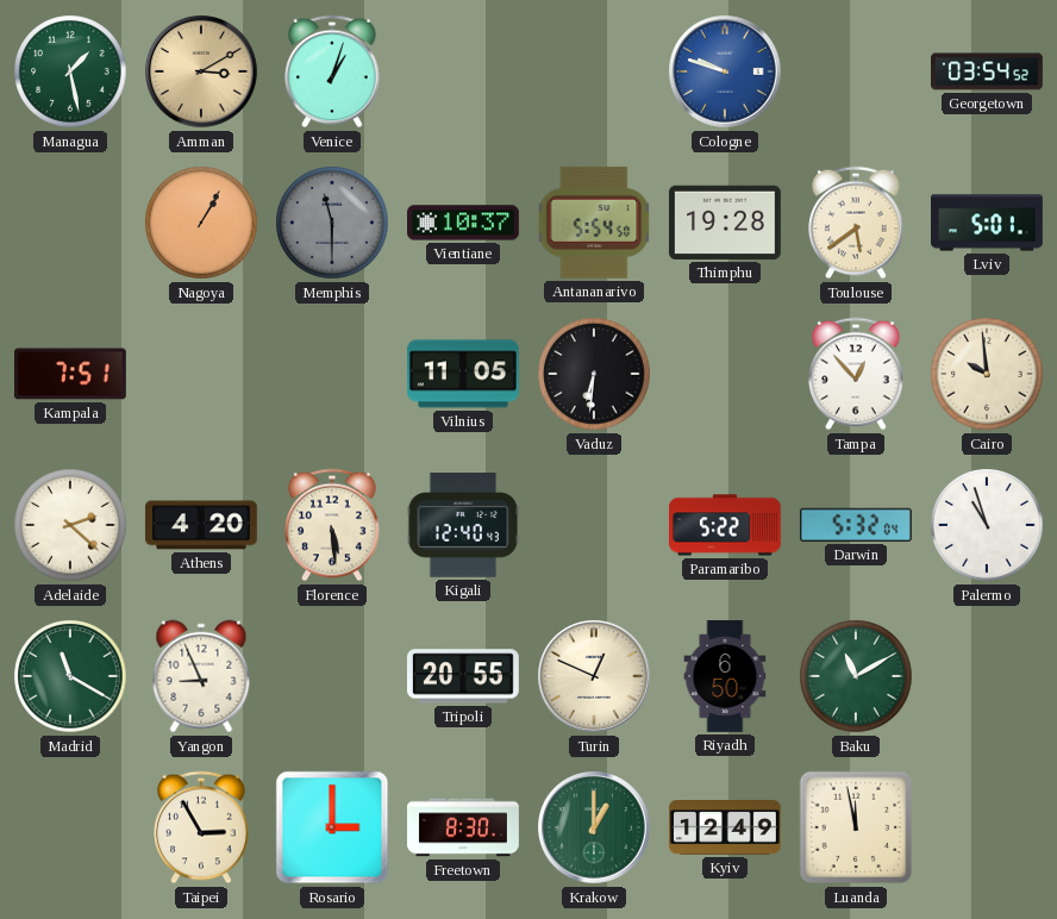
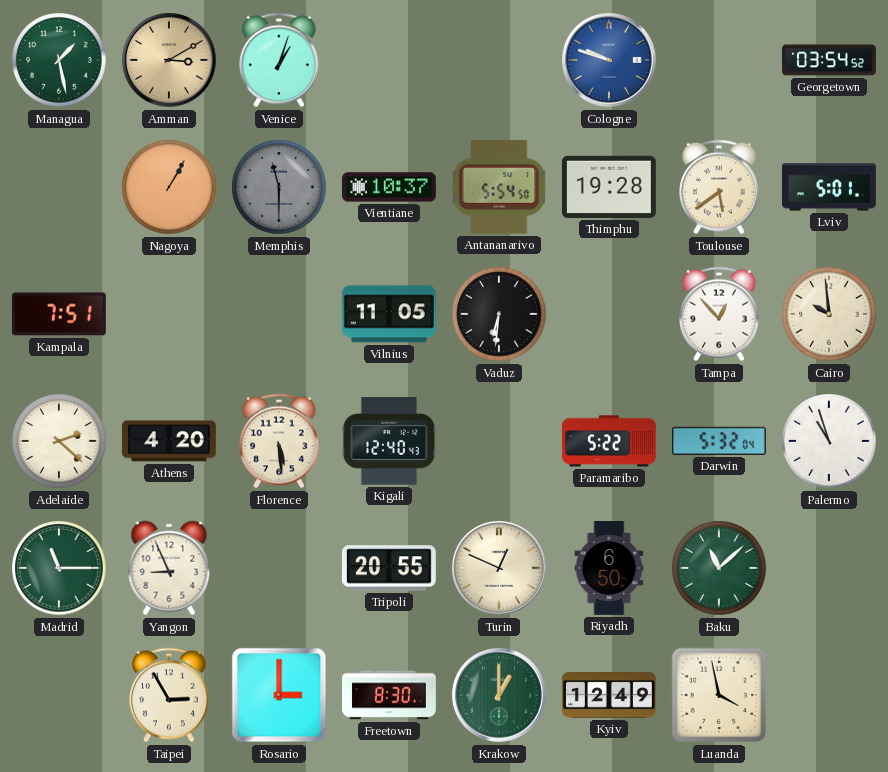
Madrid: 11:20 -> 11:15 (59, 568)
Baku: 11:10 -> 11:08 (719, 568)
Luanda: 11:58 -> 3:58 (719, 695)
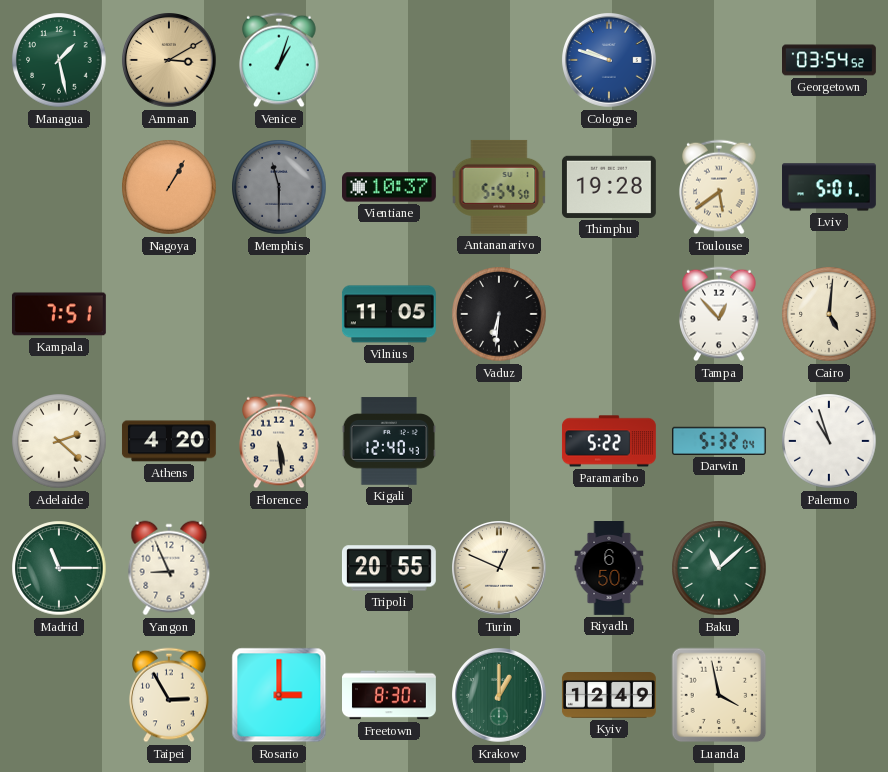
Cairo: 9:59 -> 5:01 (829, 314)
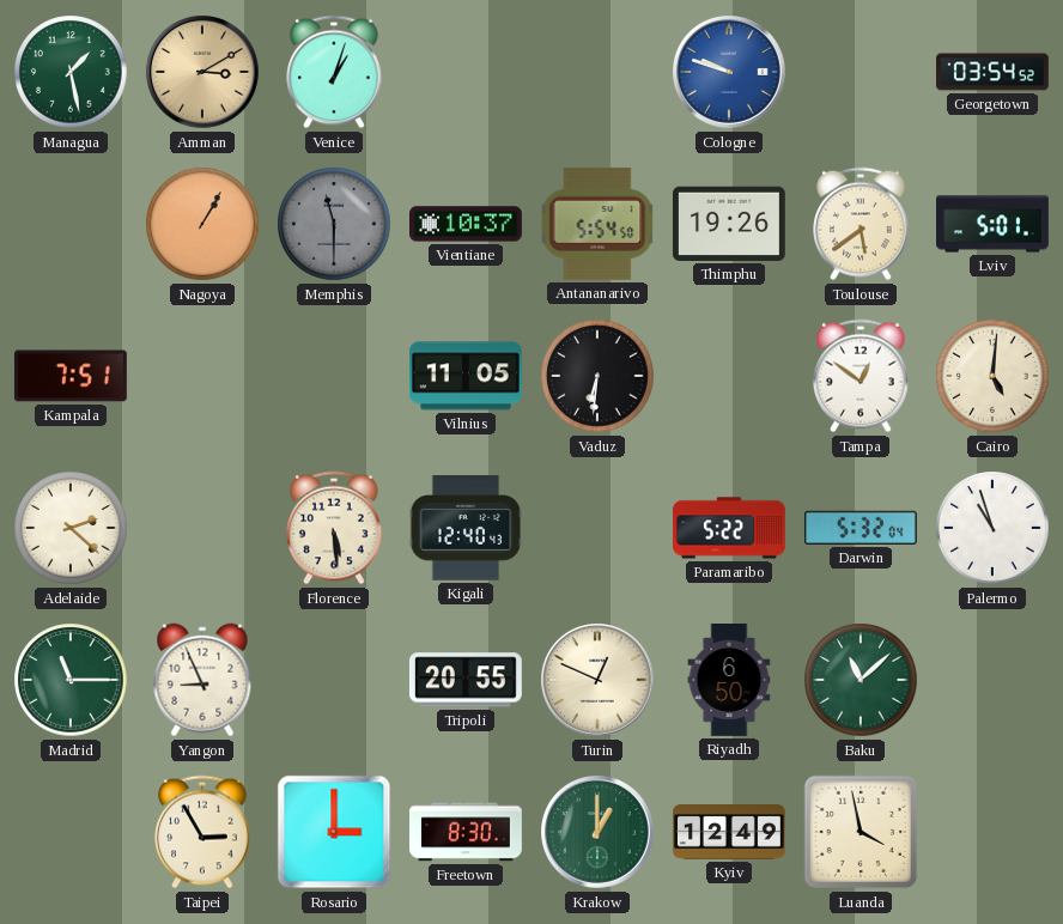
Thimphu: 19:28 -> 19:26 (729, 224)
Tampa: 12:53 -> 12:51 (861, 376)
Athens: 4:20 -> none (169, 441)
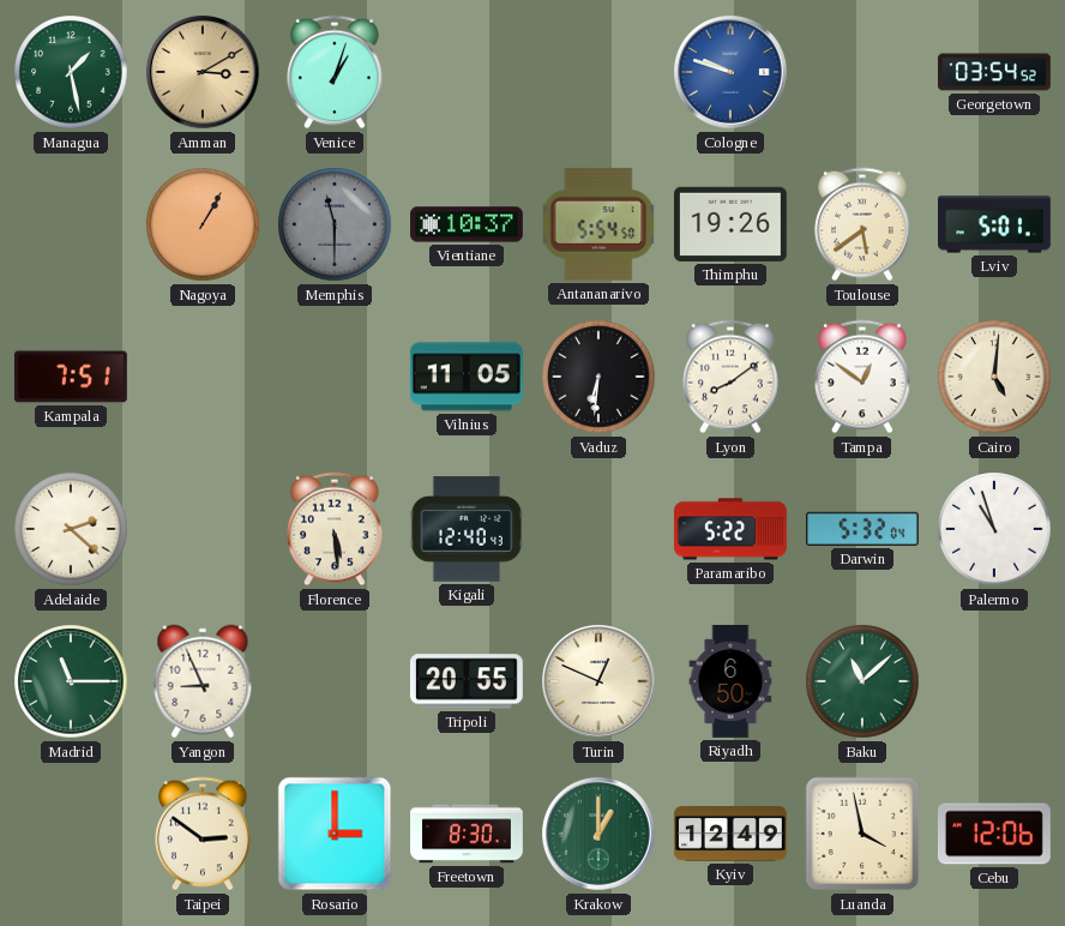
Lyon: none -> 8:09 (730, 377)
Taipei: 2:55 -> 2:51 (203, 834)
Cebu: none -> 12:06 (994, 834)
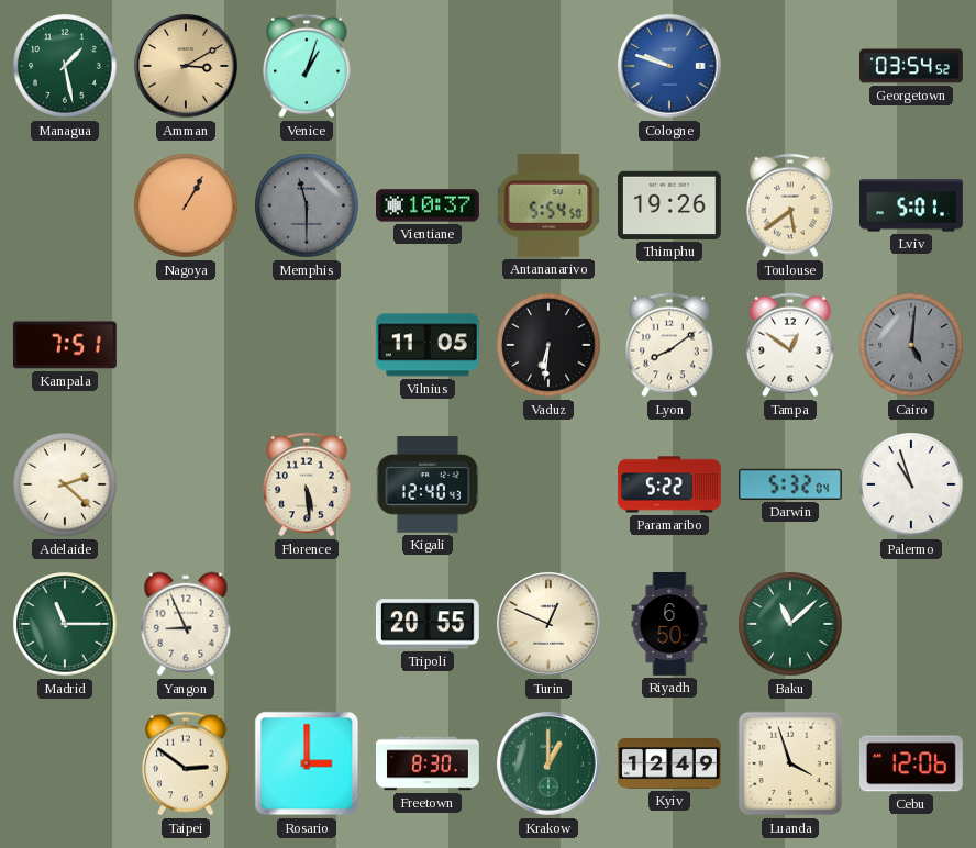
Cairo dial: cream -> grey (911, 345)
Luanda: 3:58 -> 3:57 (790, 763)
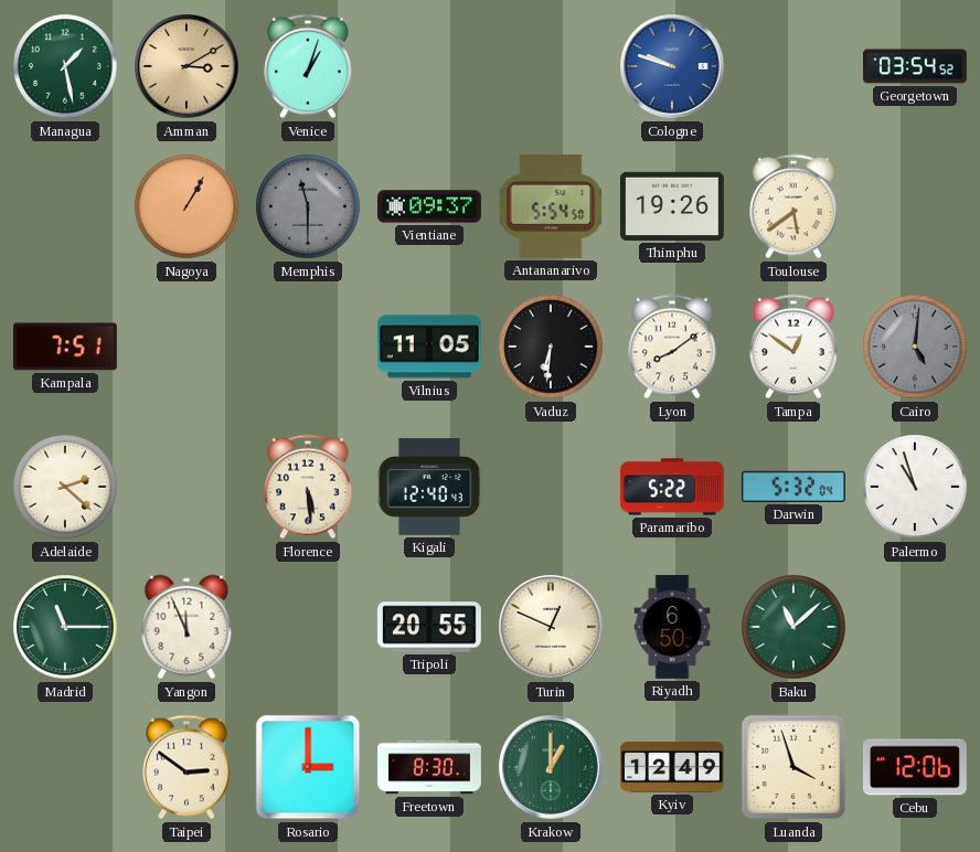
Vientiane: 10:37 -> 09:37 (430, 206)
Lviv: 5:01 -> none (912, 205)
Yangon: 8:56 -> 11:56 (187, 627)
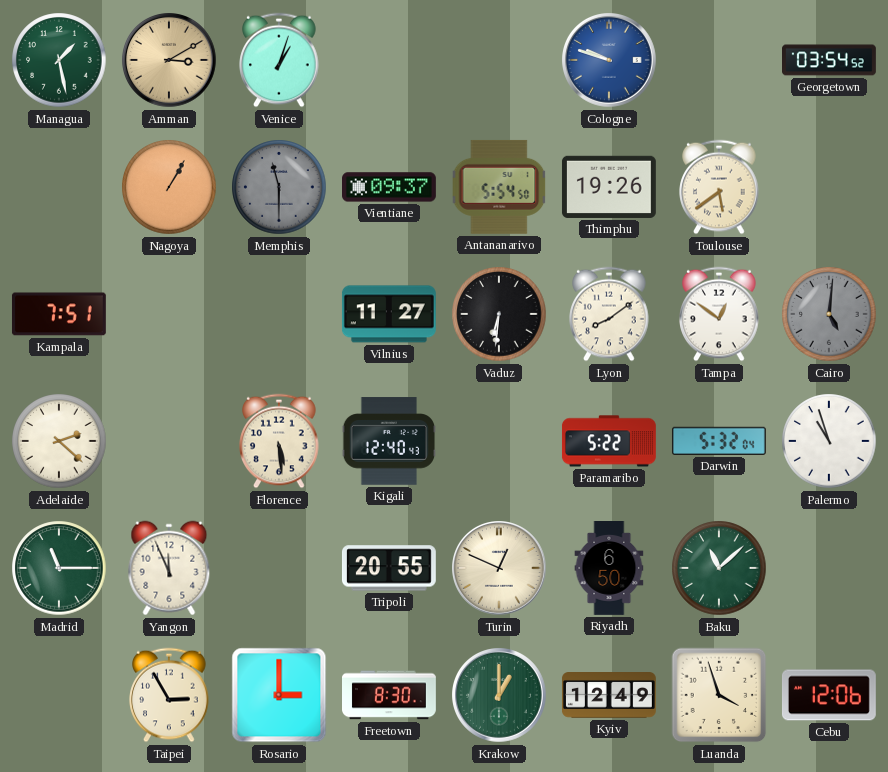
Vilnius: 11:05 -> 11:27 (389, 314)
Taipei: 2:51 -> 2:55 (169, 695)
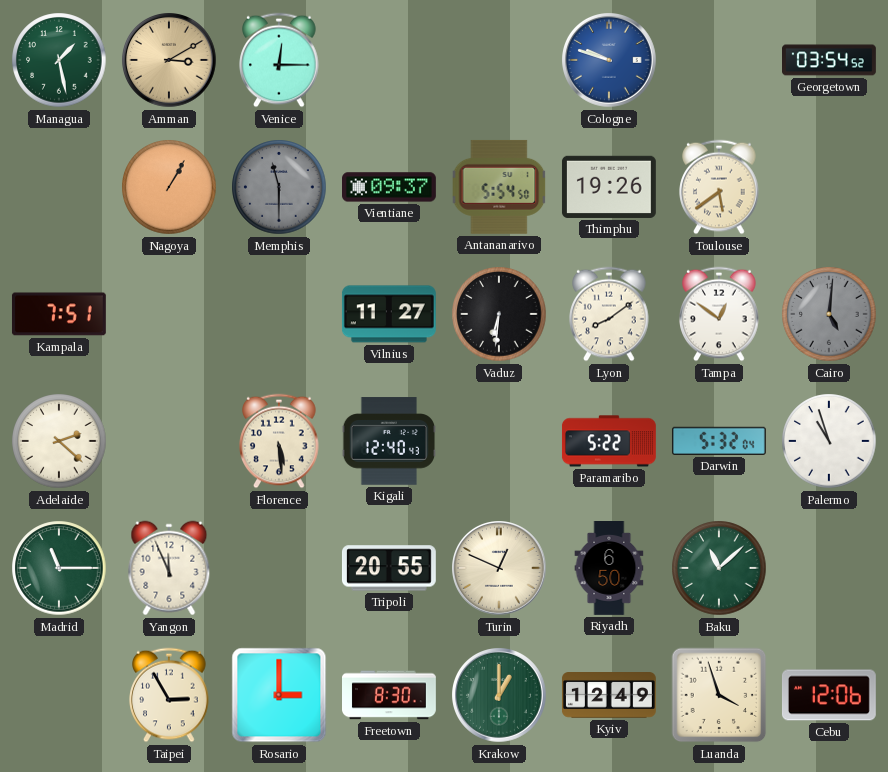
Venice: 1:03 -> 12:15 (279, 60)
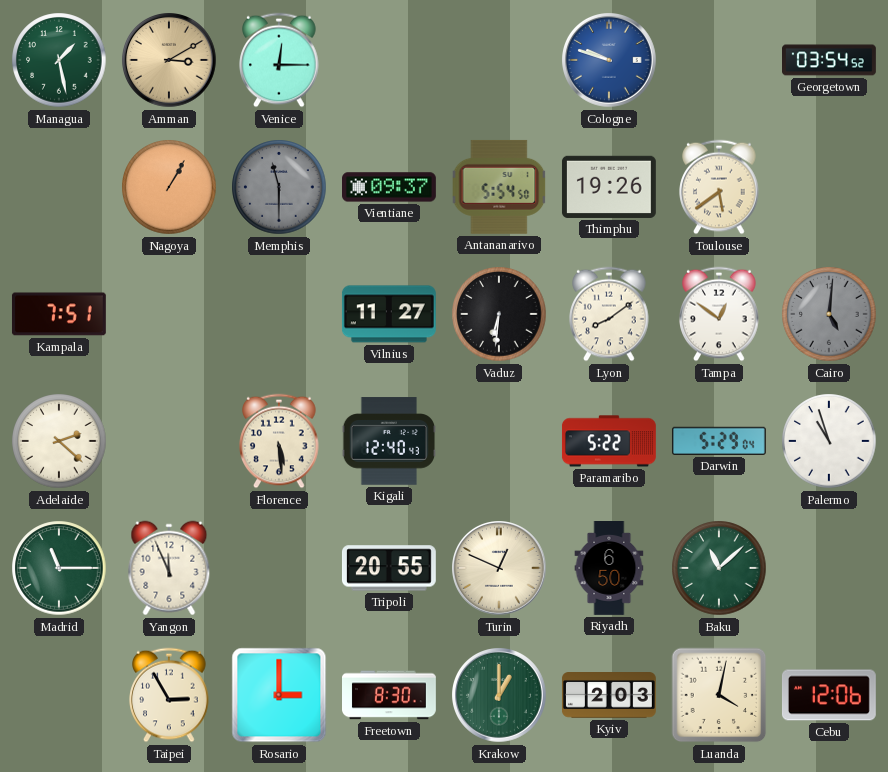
Darwin: 5:32 -> 5:29 (719, 441)
Kyiv: 12:49 -> 2:03 (609, 696)
Luanda: 3:57 -> 4:02 (719, 695)
